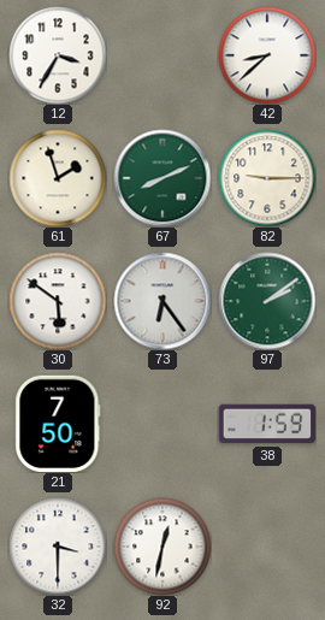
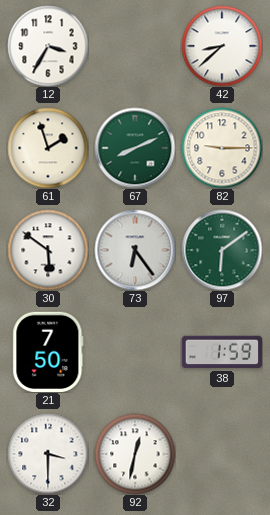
97: 2:09 -> 6:09 (222, 250)
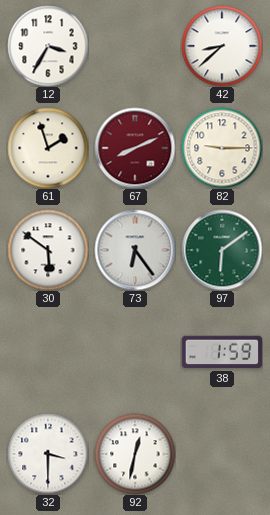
67 dial: green -> burgundy (135, 148)
21: 7:50 -> none (48, 351)
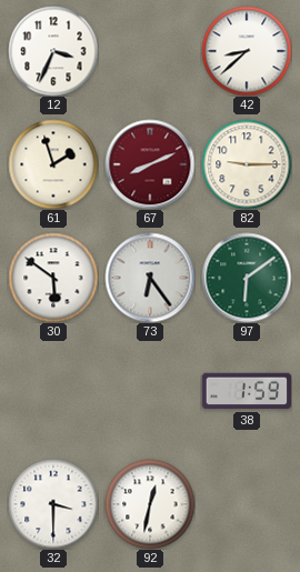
12: 3:35 -> 3:34 (53, 51)
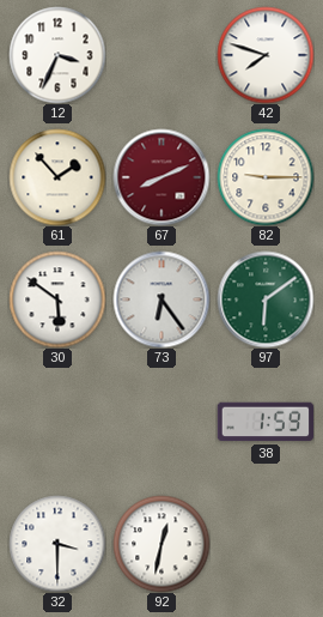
42: 8:38 -> 7:48 (266, 55)
61: 1:57 -> 1:53 (57, 177)
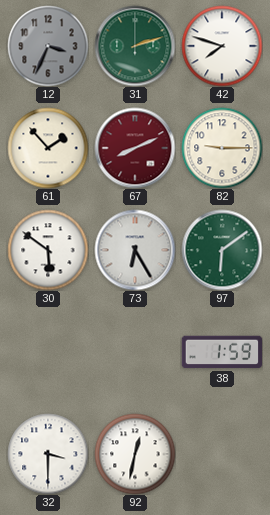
12 dial: white -> grey (48, 46)
31: none -> 2:12 (135, 46)
73: 6:24 -> 6:25 (135, 250)
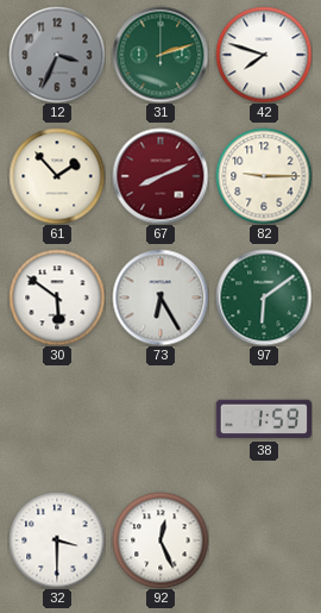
92: 12:32 -> 12:26 (160, 540)
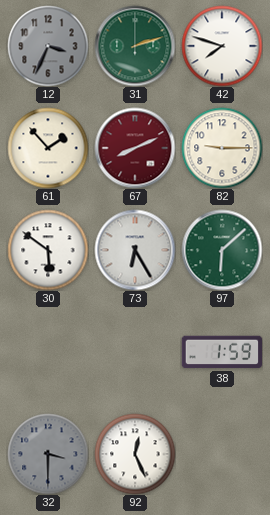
97: 6:09 -> 6:08 (222, 250)
32 dial: white -> grey (48, 454)
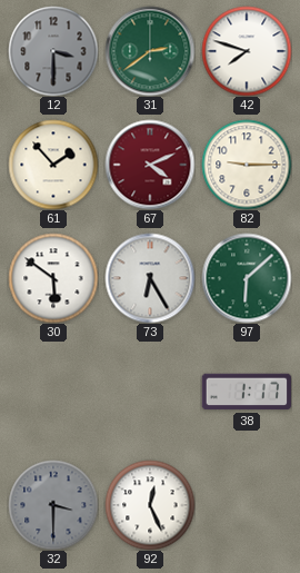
12: 3:34 -> 3:30 (53, 51)
31: 2:12 -> 2:39 (150, 51)
67: 8:11 -> 4:11 (150, 165)
38: 1:59 -> 1:17 (247, 392)
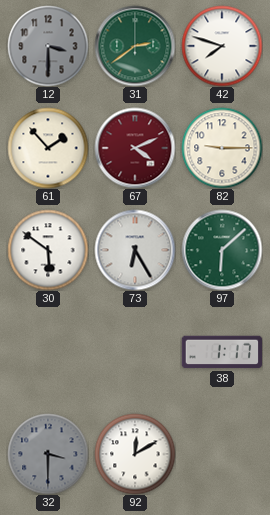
92: 12:26 -> 12:10 (135, 454)
